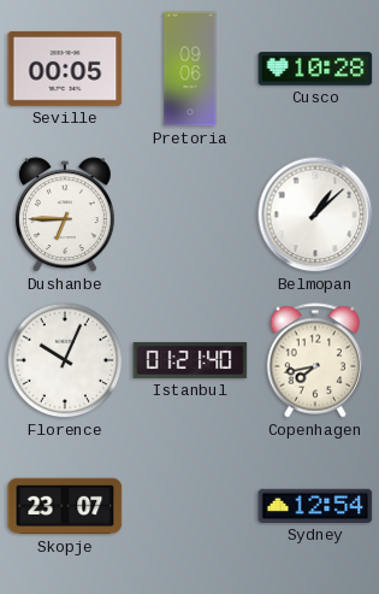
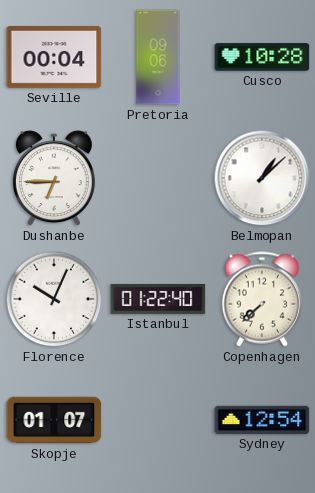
Seville: 00:05 -> 00:04 (54, 57)
Istanbul: 01:21 -> 01:22 (158, 299)
Copenhagen: 7:43 -> 7:38 (262, 299)
Skopje: 23:07 -> 01:07 (54, 420)
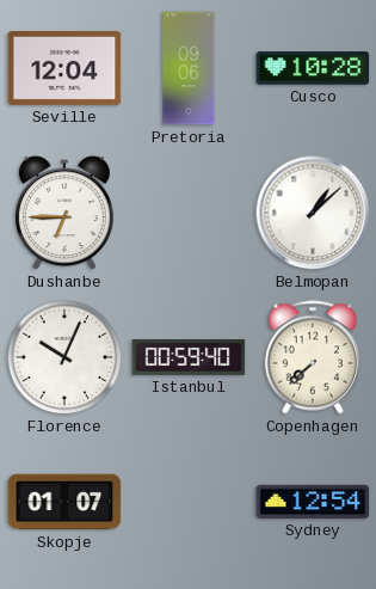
Seville: 00:04 -> 12:04 (64, 68)
Istanbul: 01:22 -> 00:59 (189, 357)
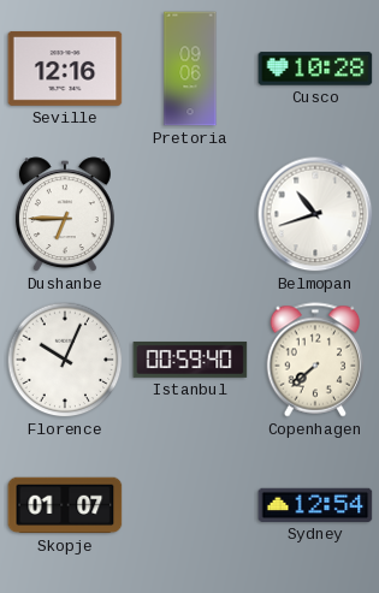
Seville: 12:04 -> 12:16 (65, 69)
Belmopan: 1:08 -> 10:42 (315, 214)
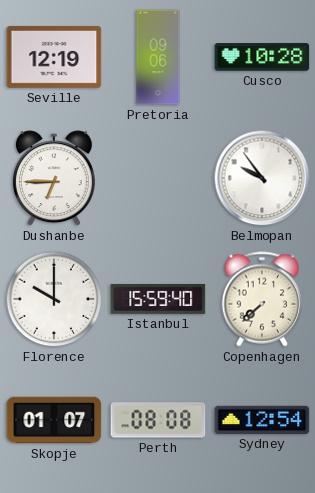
Seville: 12:16 -> 12:19 (54, 57)
Belmopan: 10:42 -> 9:54 (262, 178)
Florence: 10:04 -> 10:00 (54, 299)
Istanbul: 00:59 -> 15:59 (158, 299)
Perth: none -> 08:08 (158, 420)
